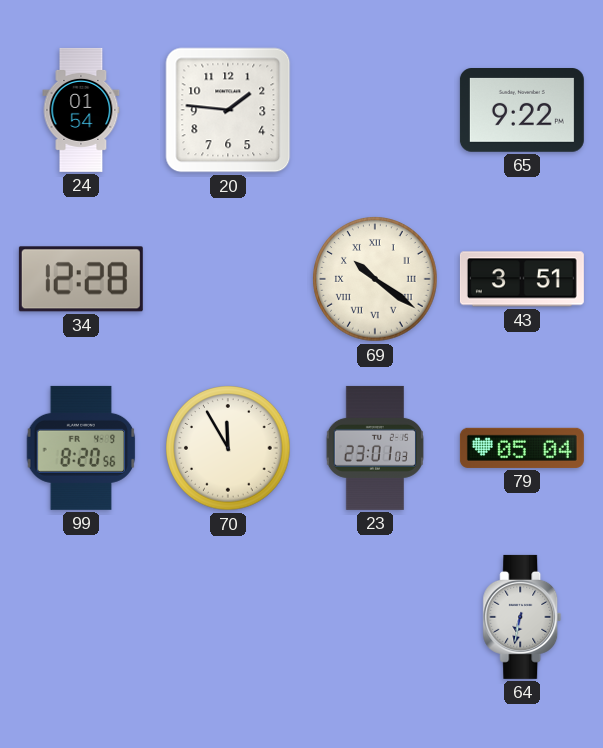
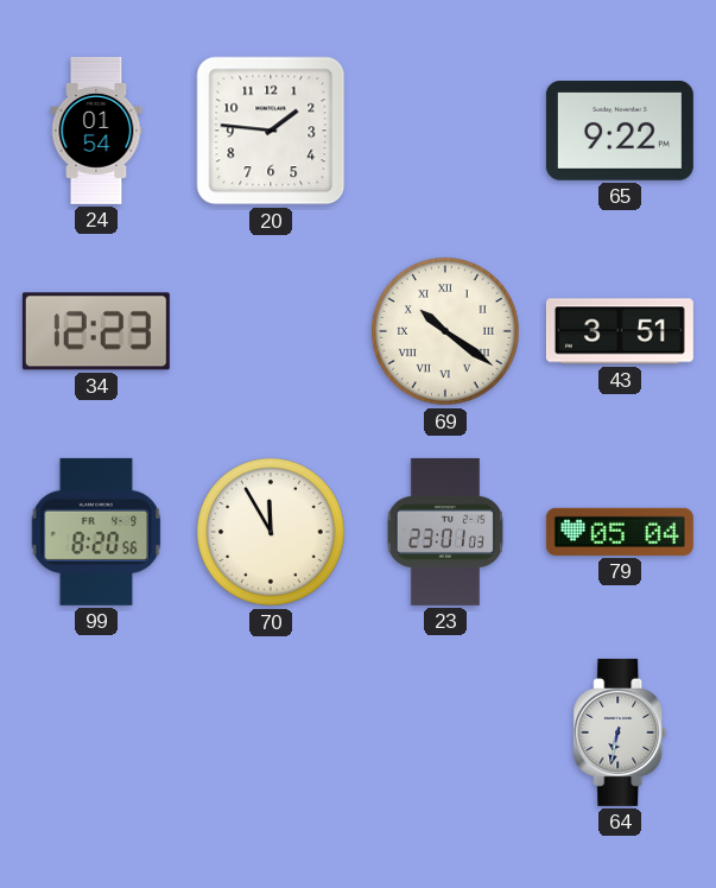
34: 12:28 -> 12:23 (96, 331)
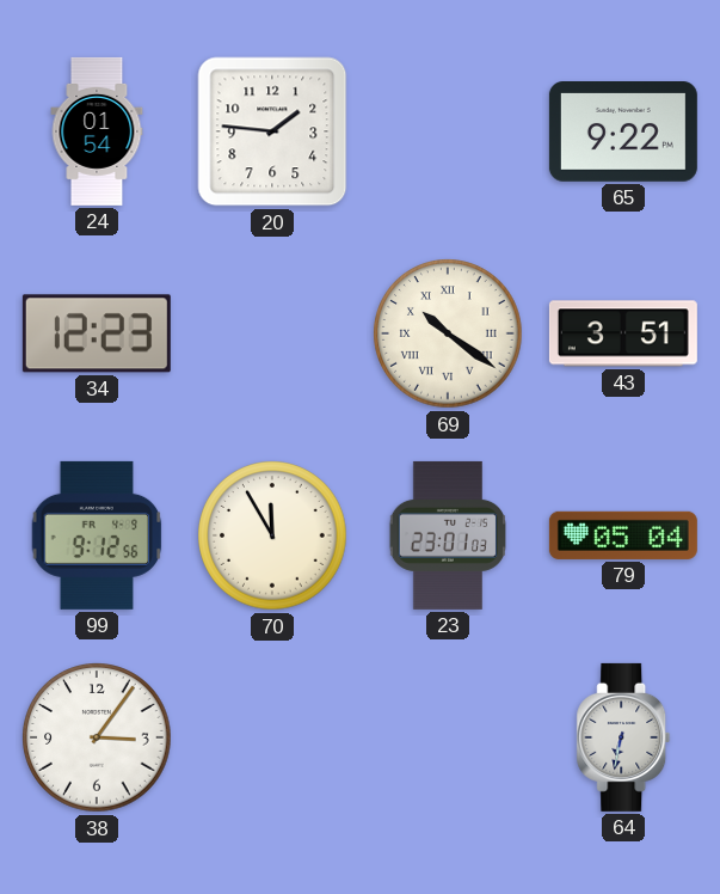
99: 8:20 -> 9:12 (97, 535)
38: none -> 3:06 (97, 737)
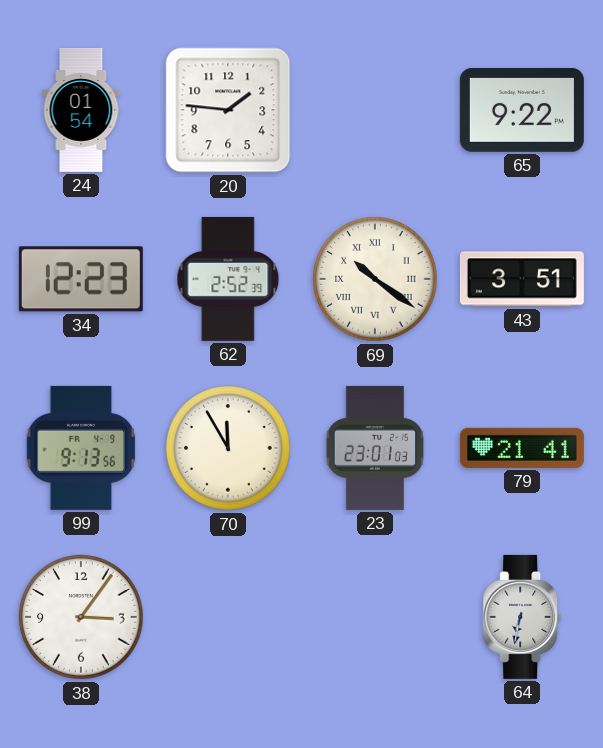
62: none -> 2:52 (228, 279)
99: 9:12 -> 9:13 (81, 448)
79: 05:04 -> 21:41 (522, 448)
